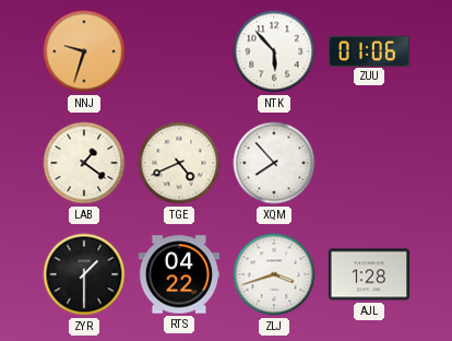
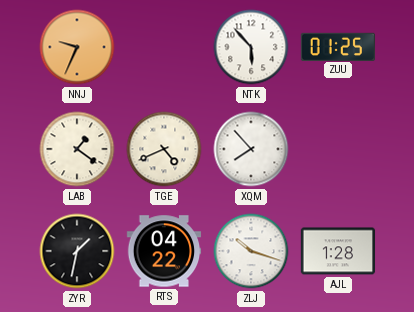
NNJ: 9:33 -> 9:34 (77, 47)
ZUU: 01:06 -> 01:25 (338, 46)
ZYR: 1:30 -> 1:32 (77, 251)
ZLJ: 3:42 -> 10:18 (251, 251)
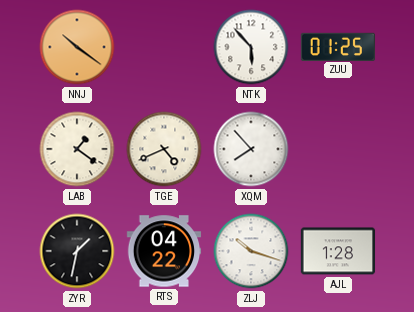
NNJ: 9:34 -> 10:21 (77, 47)
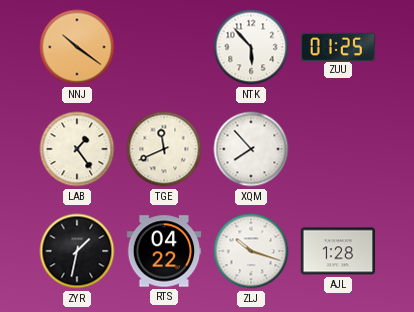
LAB: 1:21 -> 1:24 (77, 149)
TGE: 4:41 -> 11:41 (164, 149)
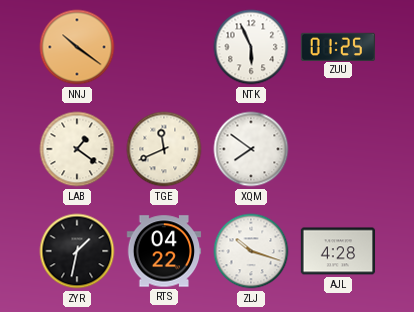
NTK: 5:53 -> 5:56 (251, 47)
LAB: 1:24 -> 1:21 (77, 149)
XQM: 7:53 -> 7:51 (251, 149)
AJL: 1:28 -> 4:28 (338, 251)
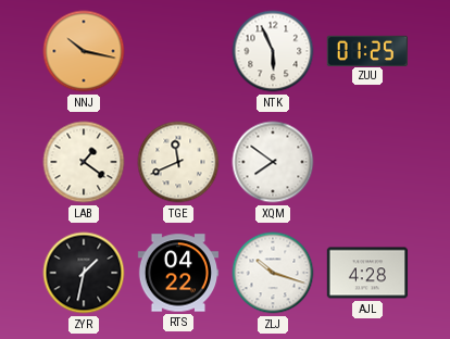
NNJ: 10:21 -> 10:17 (84, 51)
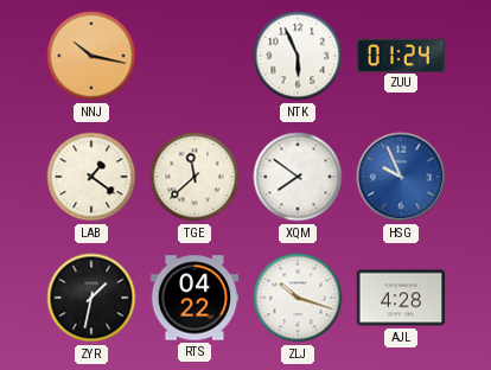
ZUU: 01:25 -> 01:24 (401, 55)
TGE: 11:41 -> 11:38 (195, 177)
HSG: none -> 9:56 (401, 177)
